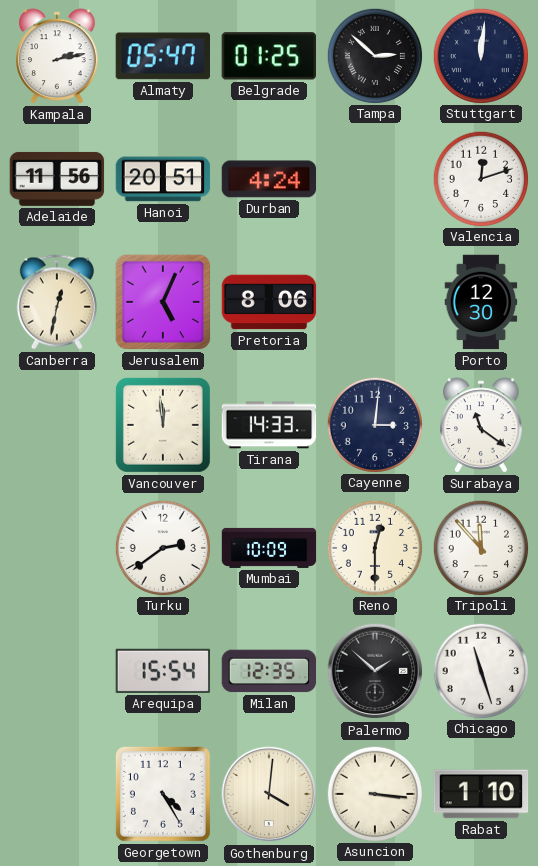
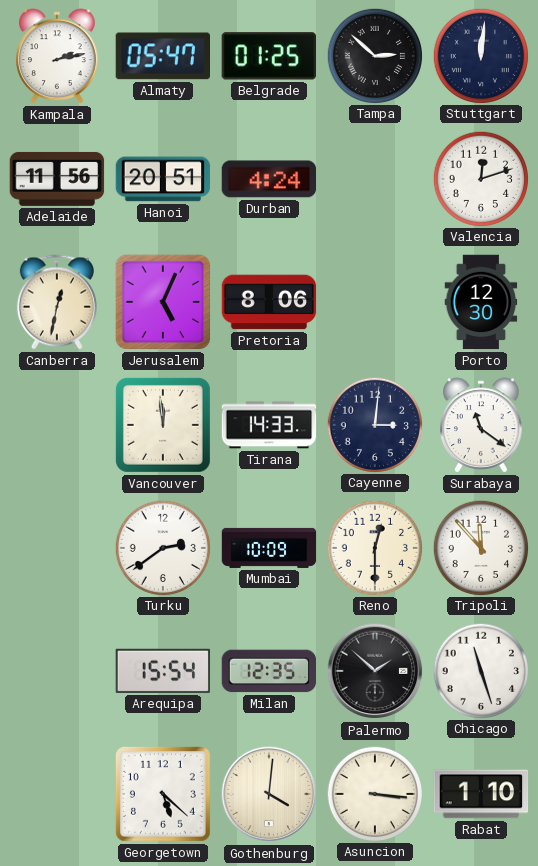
Georgetown: 4:25 -> 5:22 (163, 794)
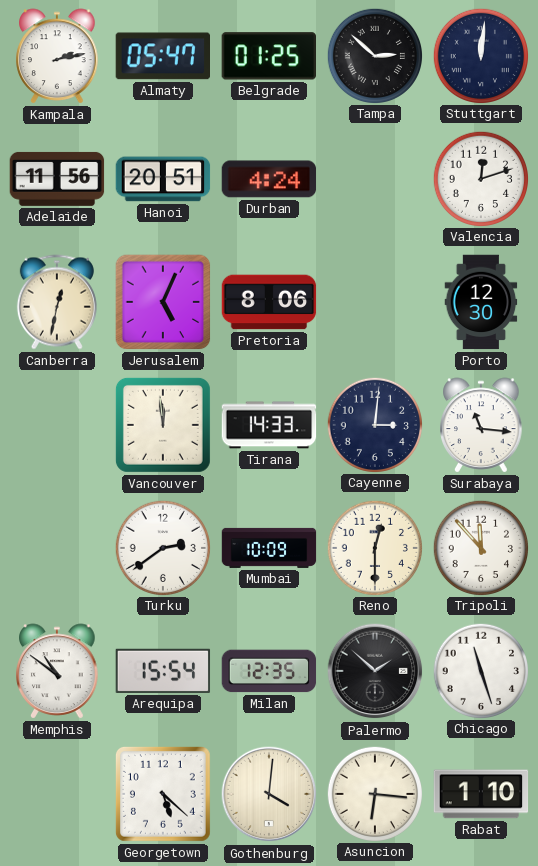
Surabaya: 11:21 -> 11:16 (481, 425)
Memphis: none -> 10:51 (57, 671)
Asuncion: 3:16 -> 6:16 (374, 793)
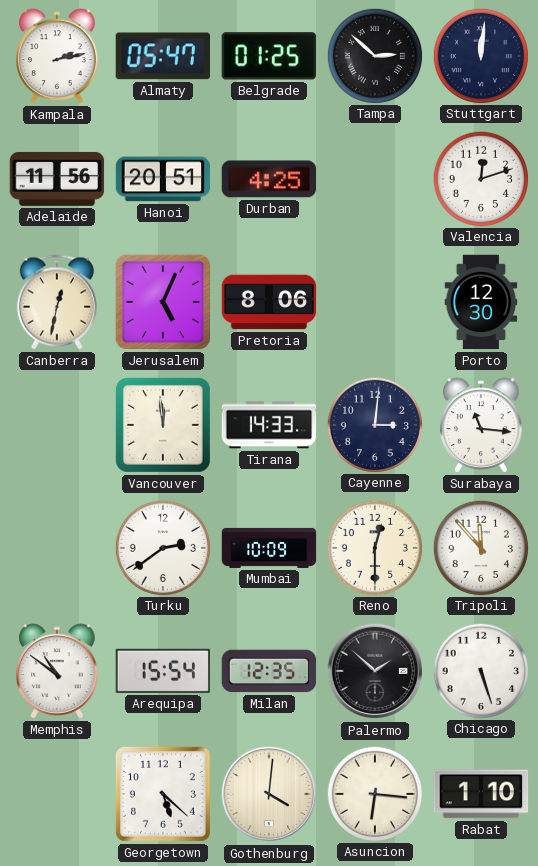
Durban: 4:24 -> 4:25 (269, 179)
Chicago: 11:27 -> 5:27 (480, 670)
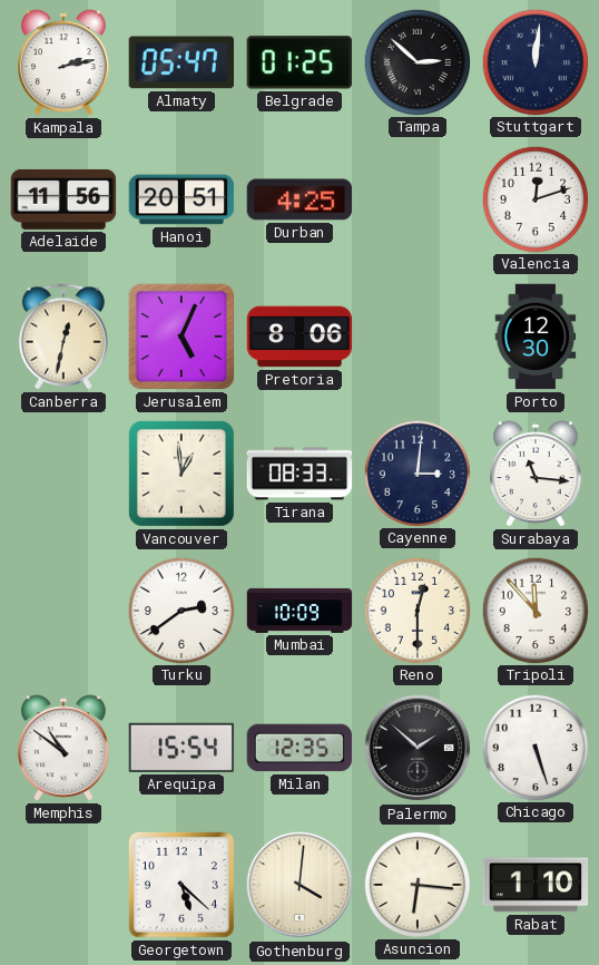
Vancouver: 11:59 -> 12:59 (181, 474)
Tirana: 14:33 -> 08:33 (299, 474)
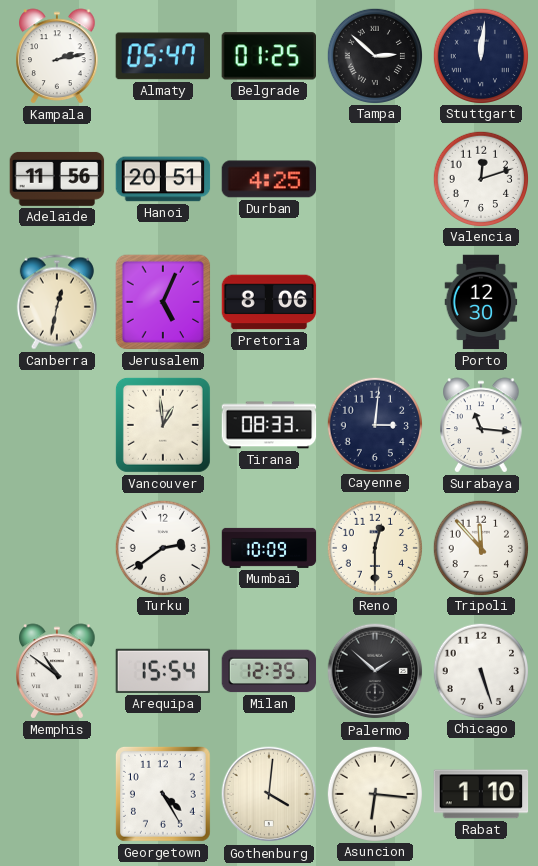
Georgetown: 5:22 -> 4:25 (163, 794)
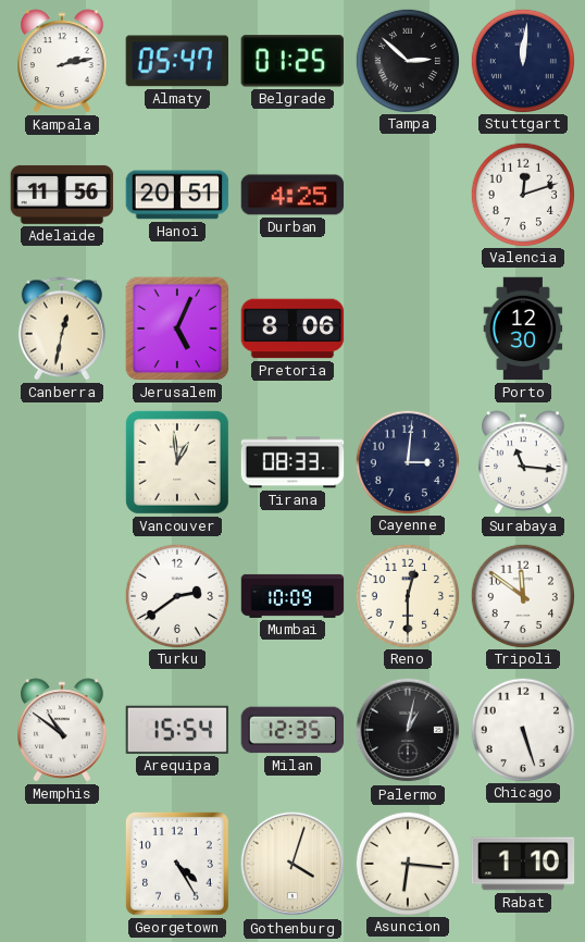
Tripoli: 11:53 -> 11:51 (522, 595)
Palermo: 1:52 -> 1:02 (408, 730)
Gothenburg: 4:01 -> 4:03 (292, 864)
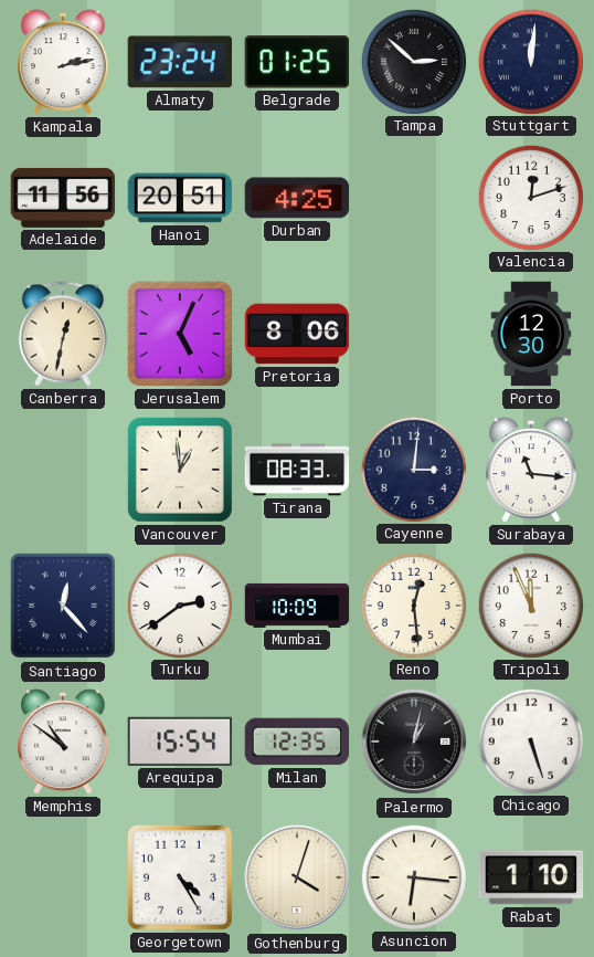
Almaty: 05:47 -> 23:24 (179, 62)
Santiago: none -> 12:23 (63, 606)
Reno: 12:30 -> 12:29 (413, 604)
Tripoli: 11:51 -> 11:56 (530, 604)
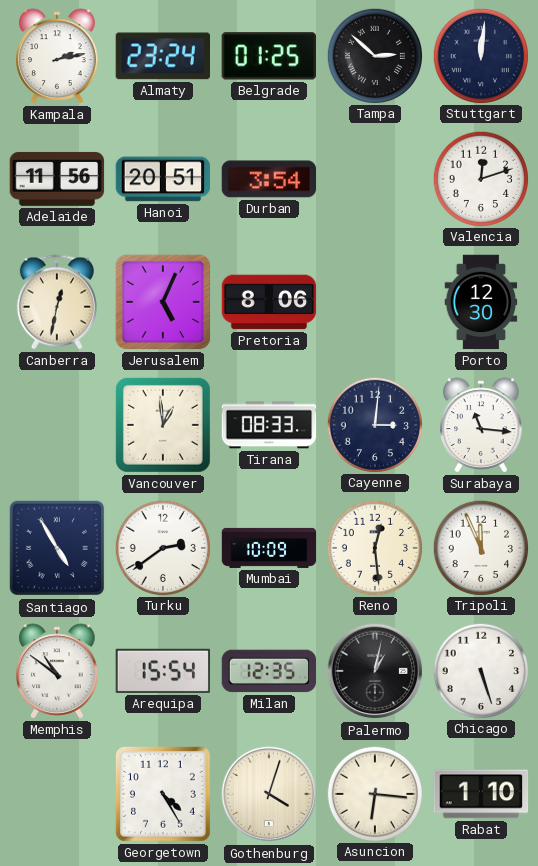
Durban: 4:25 -> 3:54 (269, 179)
Santiago: 12:23 -> 4:55 (57, 548)
